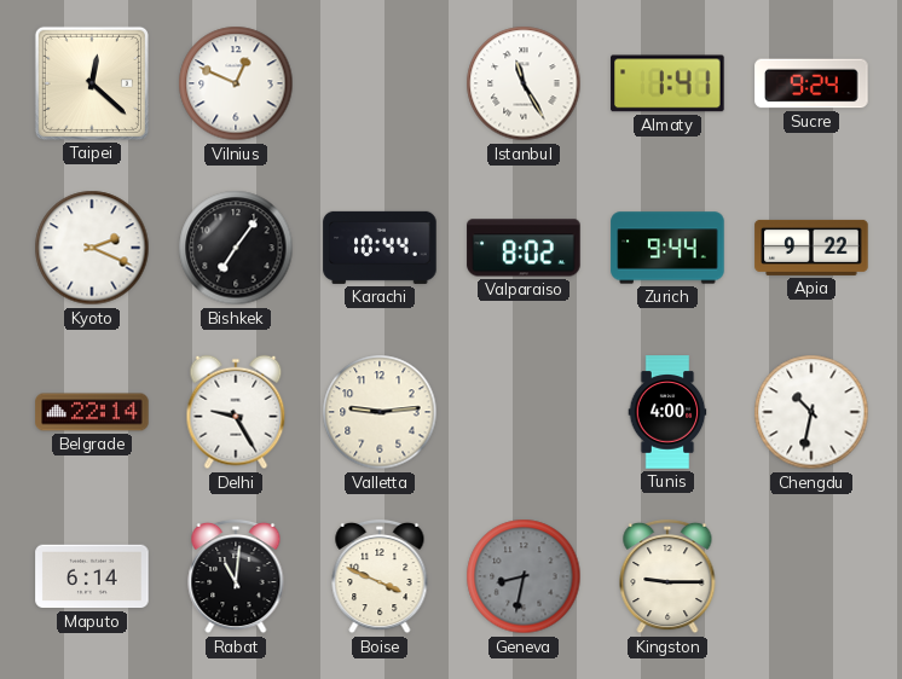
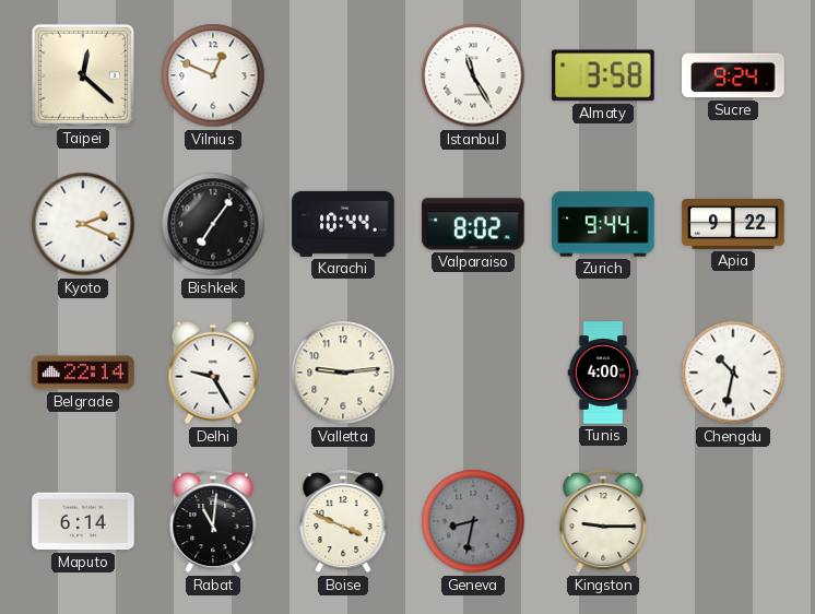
Almaty: 1:41 -> 3:58 (603, 75)
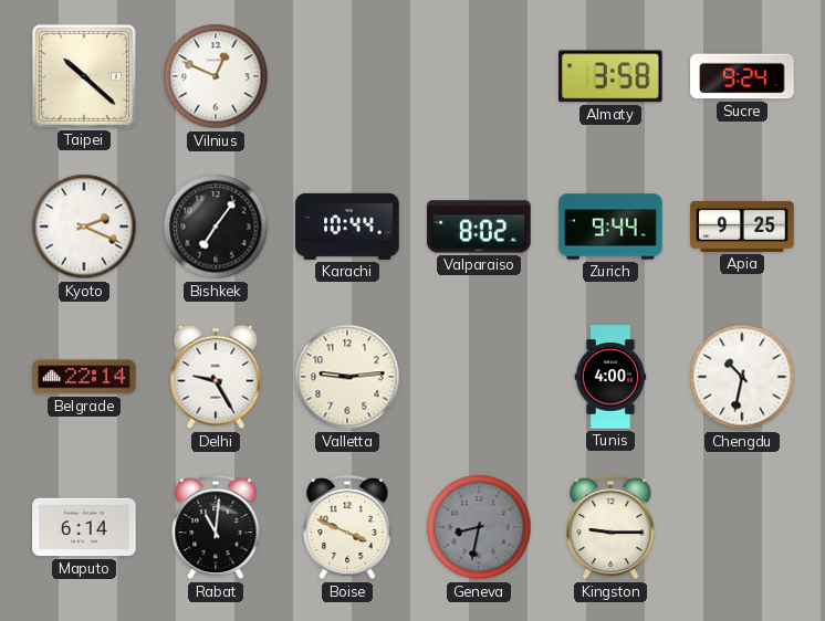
Taipei: 12:22 -> 10:22 (84, 76)
Istanbul: 11:25 -> none (473, 75)
Apia: 9:22 -> 9:25 (742, 227)
